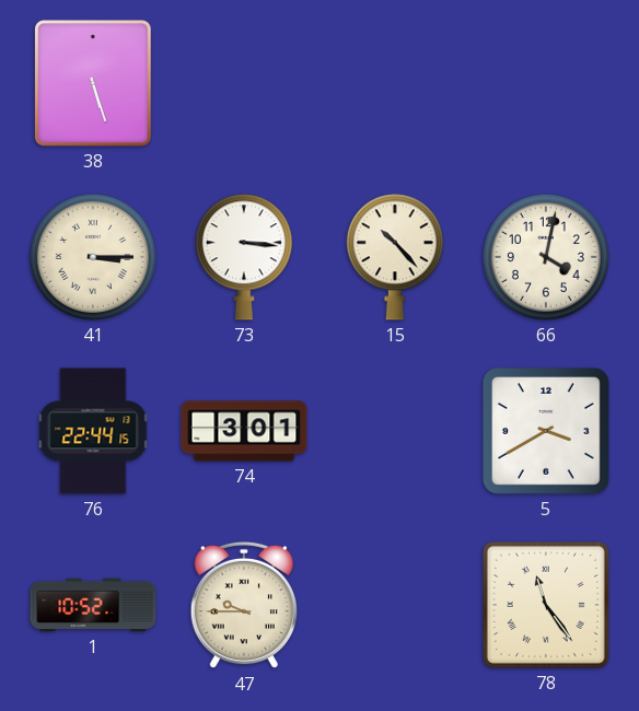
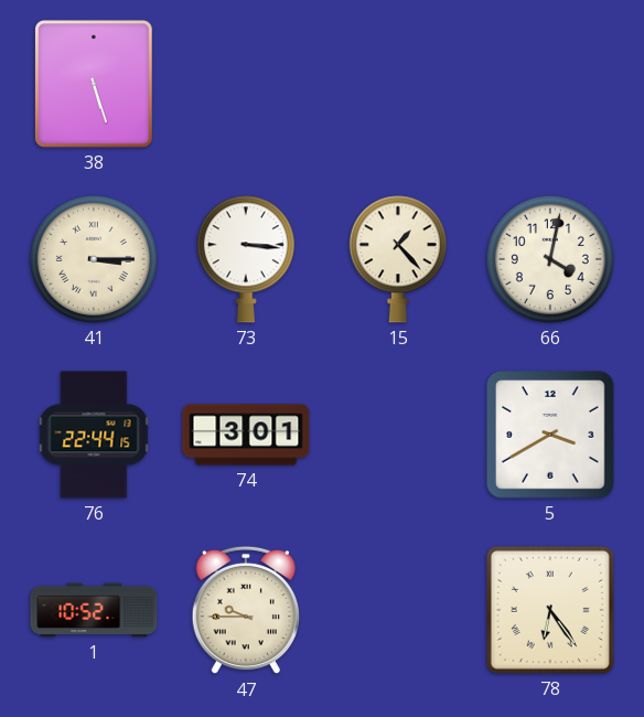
15: 10:23 -> 1:23 (398, 259)
78: 11:24 -> 6:24 (550, 610)
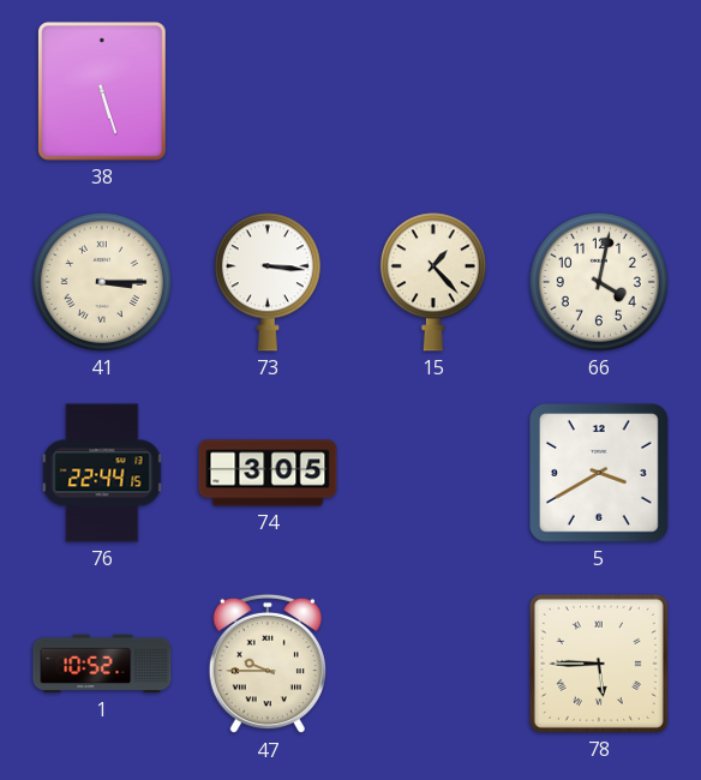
74: 3:01 -> 3:05 (268, 473)
78: 6:24 -> 5:45 (599, 664)
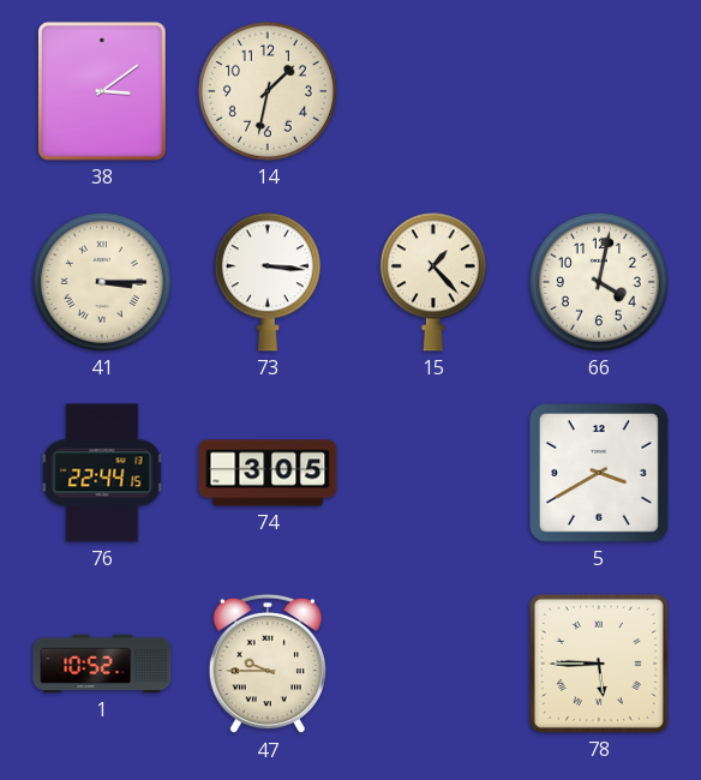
38: 5:27 -> 3:09 (103, 91)
14: none -> 1:32 (268, 91)
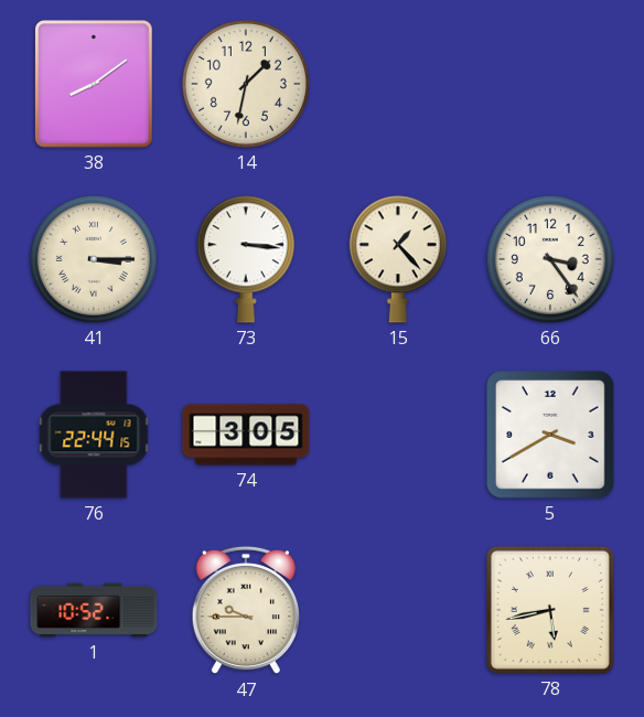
38: 3:09 -> 8:09 (95, 84)
66: 4:02 -> 3:24 (550, 259)
78: 5:45 -> 5:43 (550, 610)
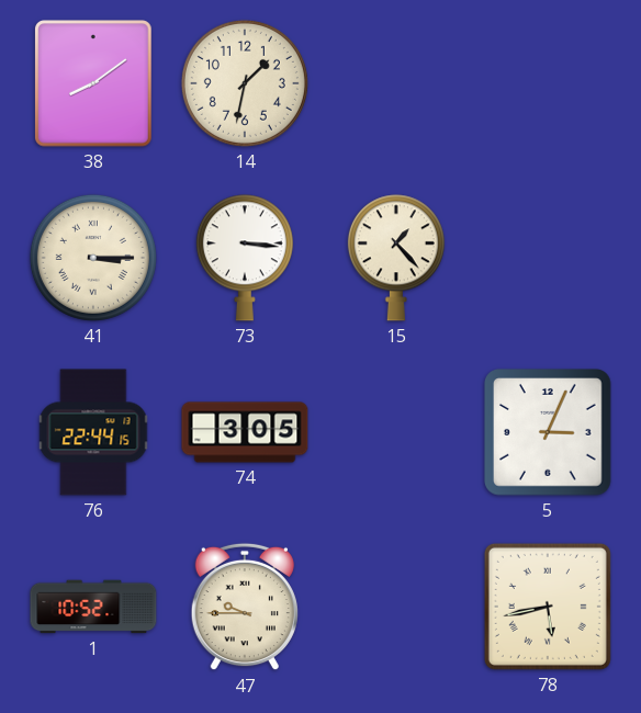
66: 3:24 -> none (550, 259)
5: 3:40 -> 3:04 (549, 433)
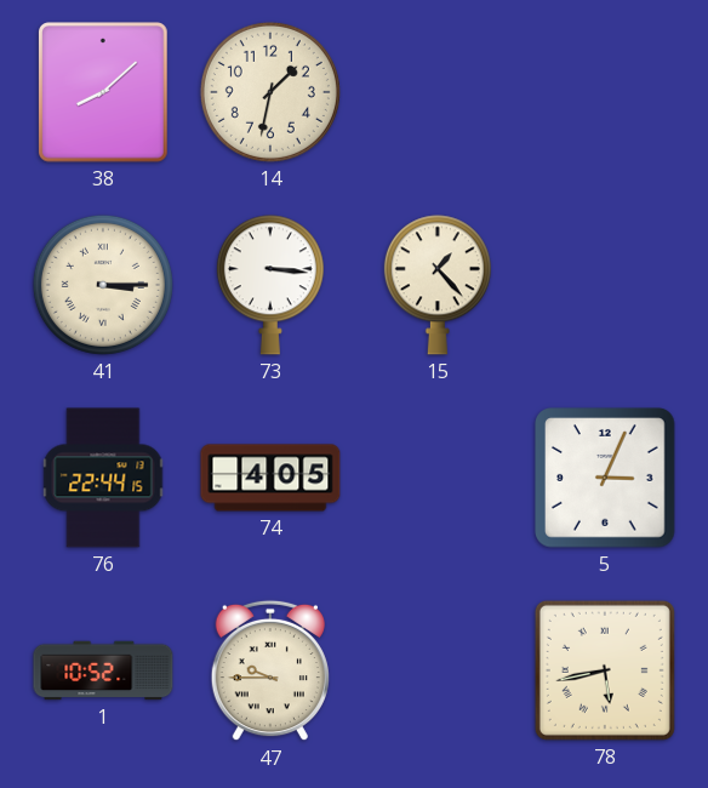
38: 8:09 -> 8:08 (104, 92)
74: 3:05 -> 4:05 (270, 478)
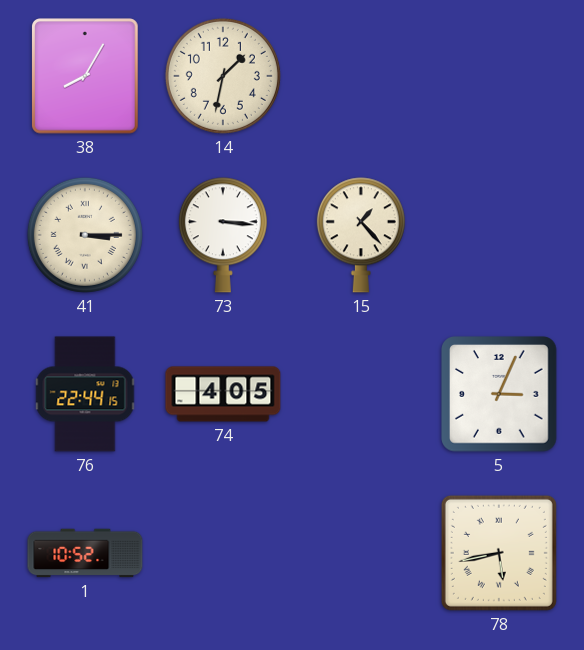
38: 8:08 -> 8:05 (86, 76)
47: 9:45 -> none (270, 670)
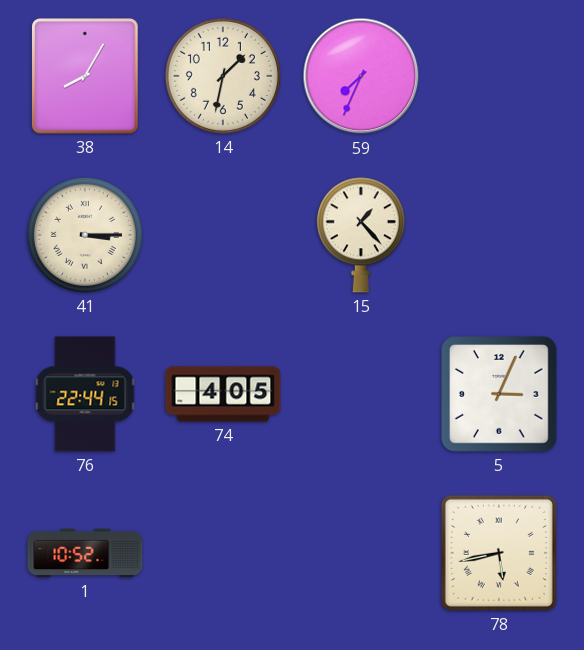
59: none -> 7:34 (361, 76)
73: 3:16 -> none (223, 235)
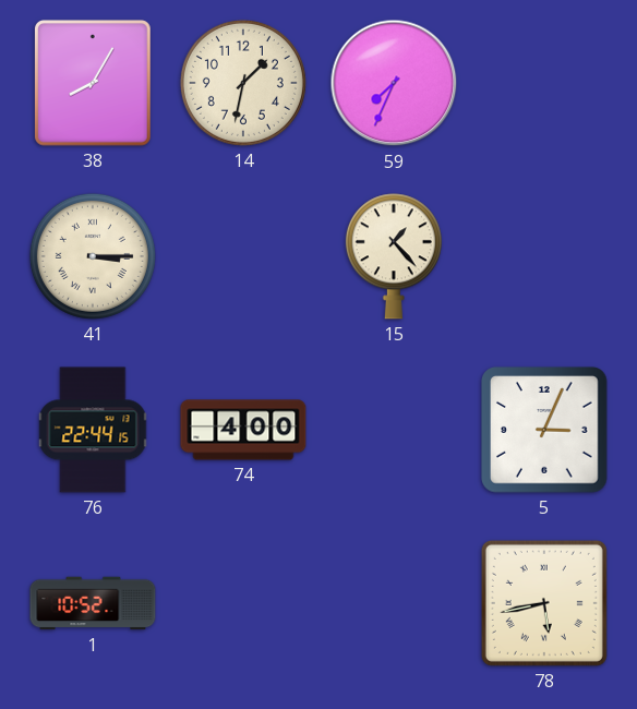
74: 4:05 -> 4:00 (243, 430)
